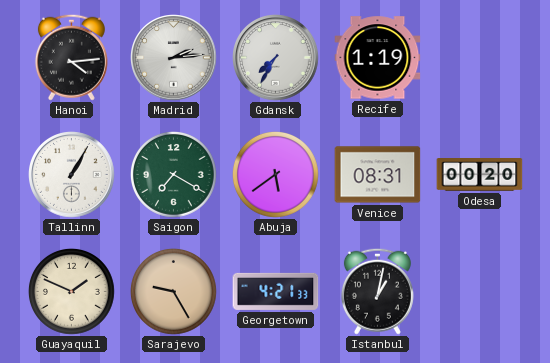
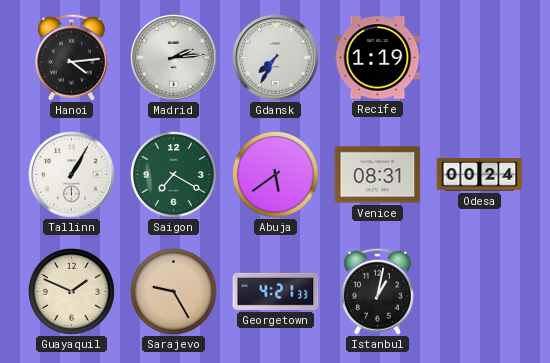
Odesa: 00:20 -> 00:24 (480, 175)
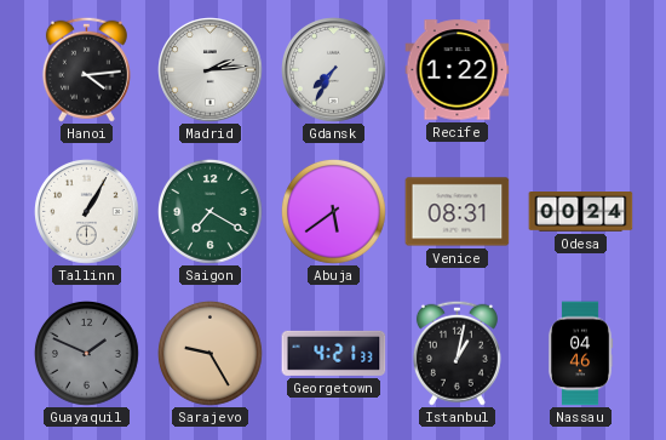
Recife: 1:19 -> 1:22 (458, 70)
Guayaquil dial: cream -> grey (87, 354)
Nassau: none -> 04:46 (580, 354)
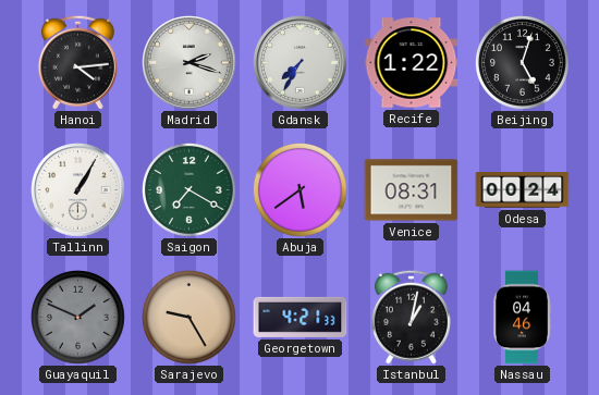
Madrid: 2:14 -> 2:18 (190, 63)
Beijing: none -> 5:03 (523, 63)
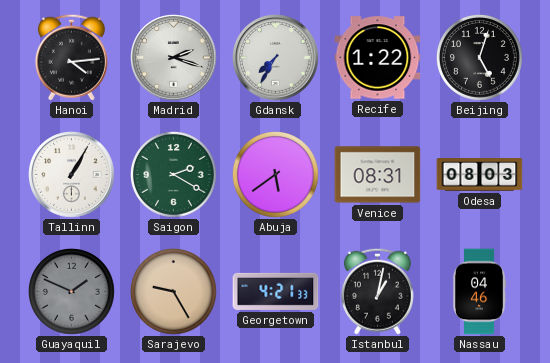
Saigon: 7:20 -> 2:20 (174, 175)
Odesa: 00:24 -> 08:03 (480, 175)
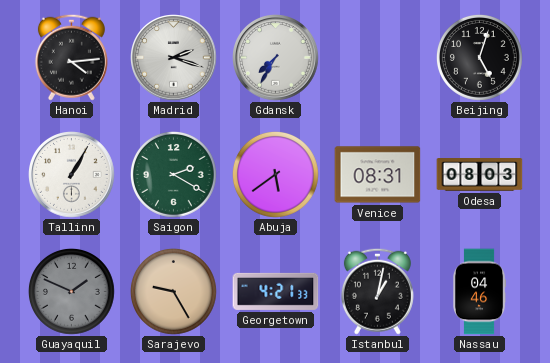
Recife: 1:22 -> none (378, 58)
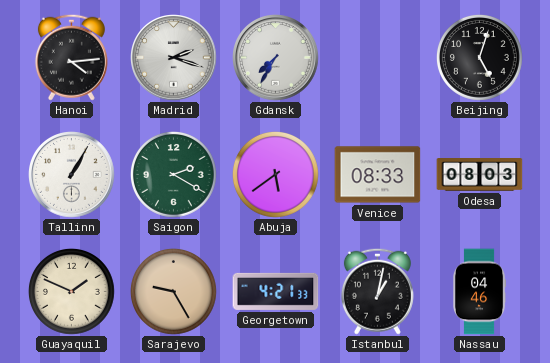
Venice: 08:31 -> 08:33 (378, 175)
Guayaquil dial: grey -> cream (72, 292)
